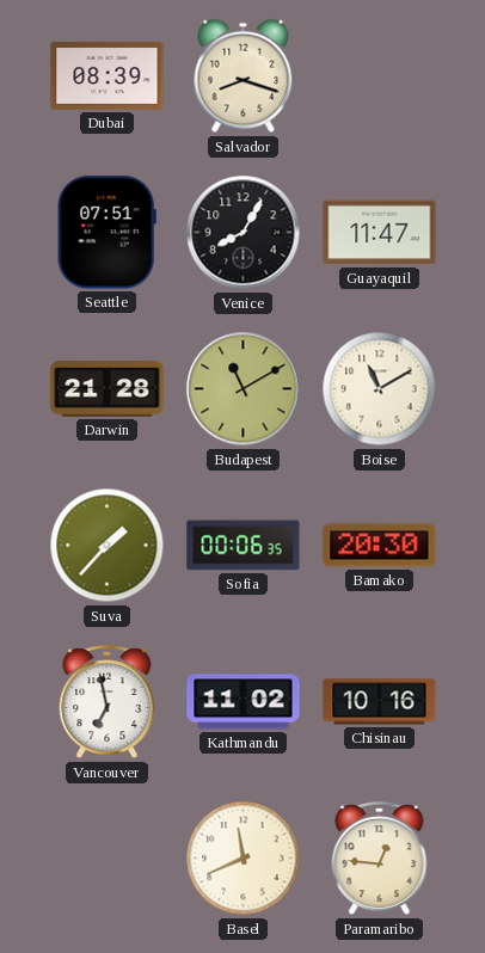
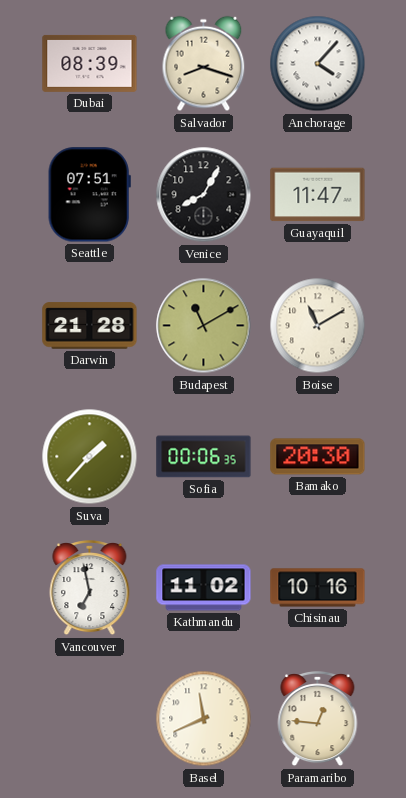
Anchorage: none -> 4:07 (318, 64)
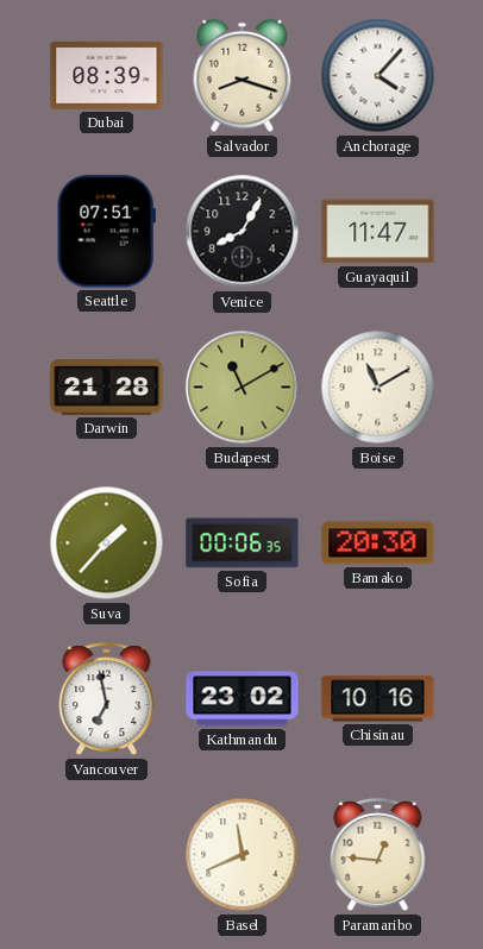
Kathmandu: 11:02 -> 23:02 (243, 699)
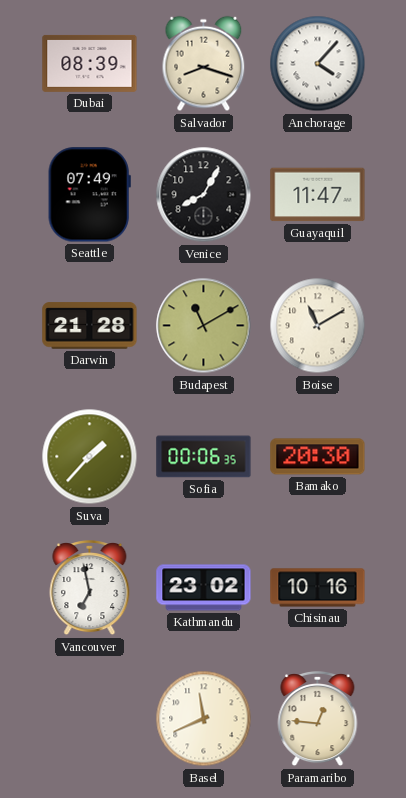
Seattle: 07:51 -> 07:49 (89, 195)
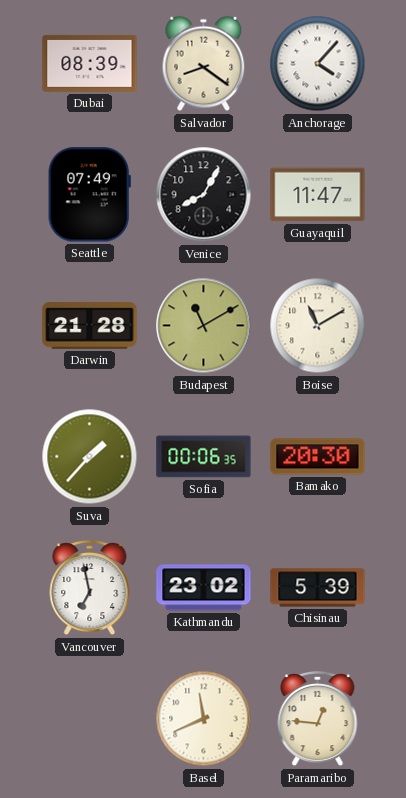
Salvador: 8:18 -> 8:21 (204, 64)
Chisinau: 10:16 -> 5:39 (318, 588)
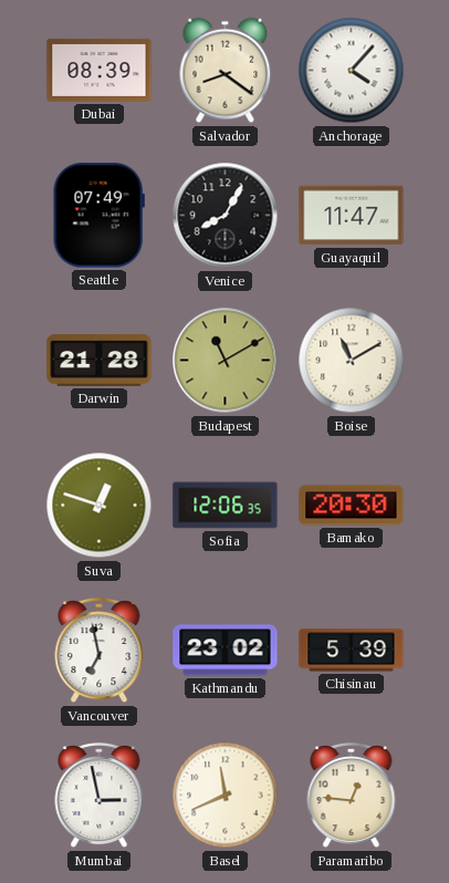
Suva: 1:37 -> 12:48 (100, 506)
Sofia: 00:06 -> 12:06 (226, 506)
Mumbai: none -> 2:58 (100, 797)
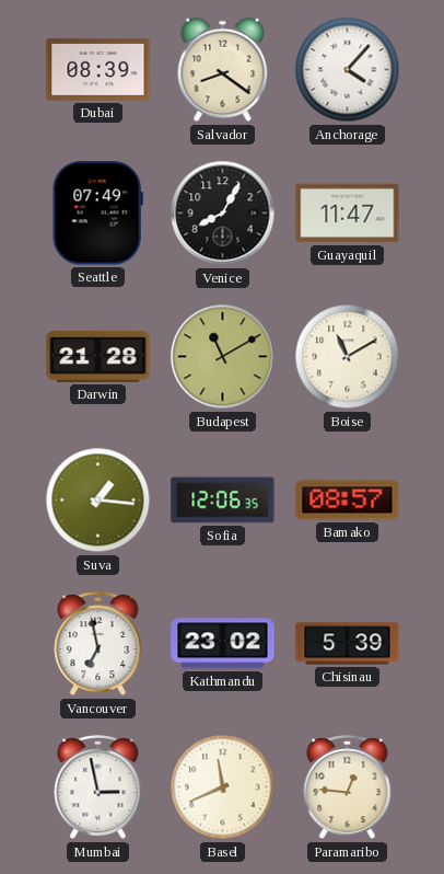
Suva: 12:48 -> 1:16 (98, 501)
Bamako: 20:30 -> 08:57 (348, 501)
